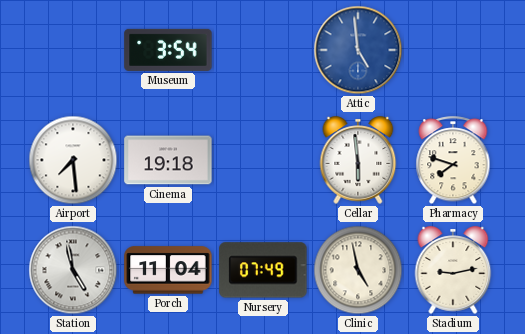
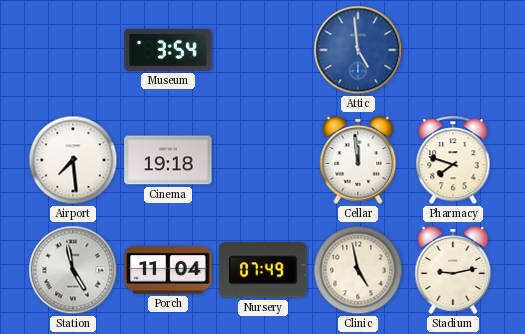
Cellar: 5:59 -> 11:59 (358, 160)
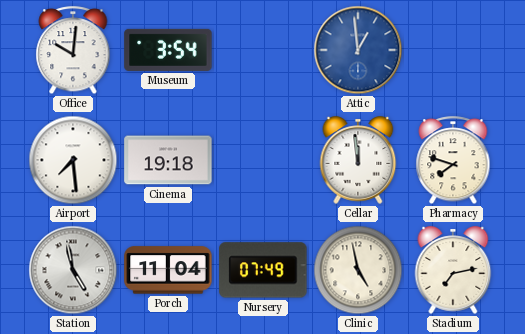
Office: none -> 10:01 (73, 51)
Attic: 4:59 -> 12:59 (358, 50)
Stadium: 9:13 -> 7:13 (453, 270)
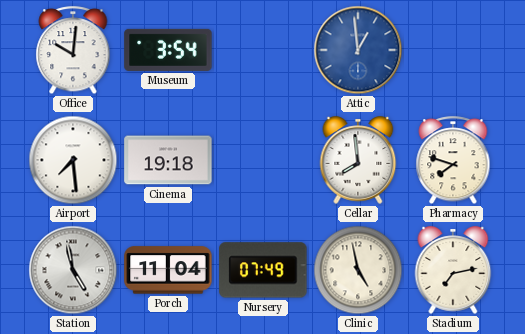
Cellar: 11:59 -> 7:59 (358, 160)
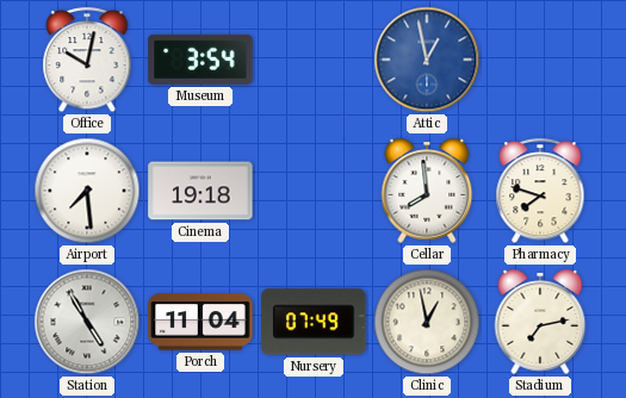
Office: 10:01 -> 10:02 (87, 61)
Attic: 12:59 -> 12:58 (427, 60)
Station: 4:58 -> 4:55 (87, 322)
Clinic: 4:58 -> 12:58 (427, 322)
